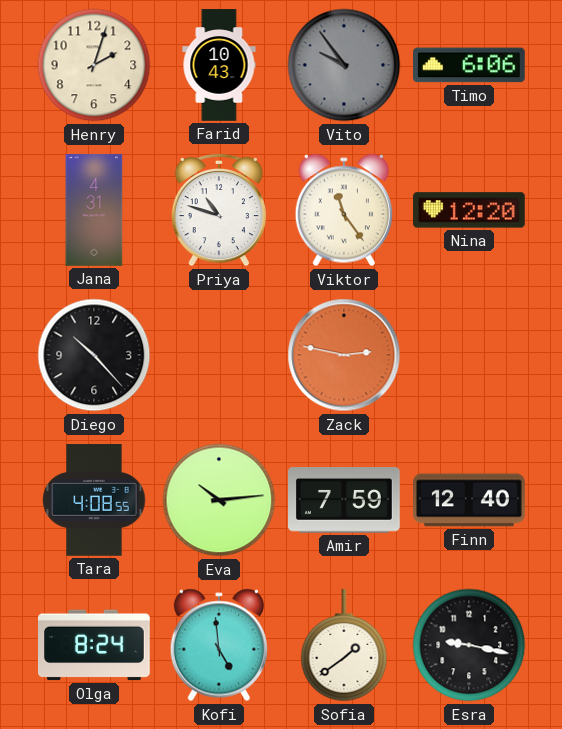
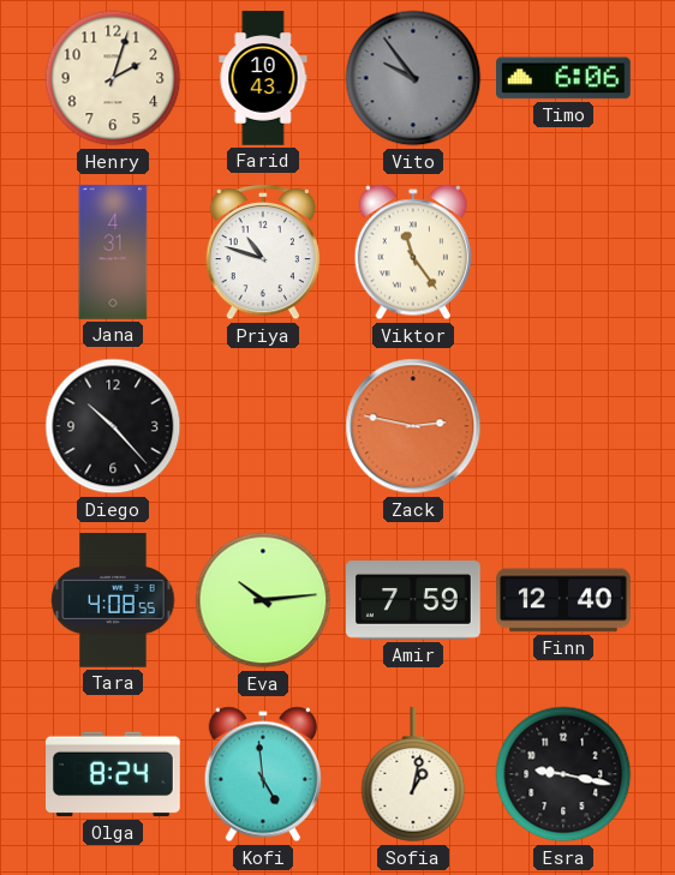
Nina: 12:20 -> none (469, 210)
Sofia: 1:39 -> 1:02 (413, 775)
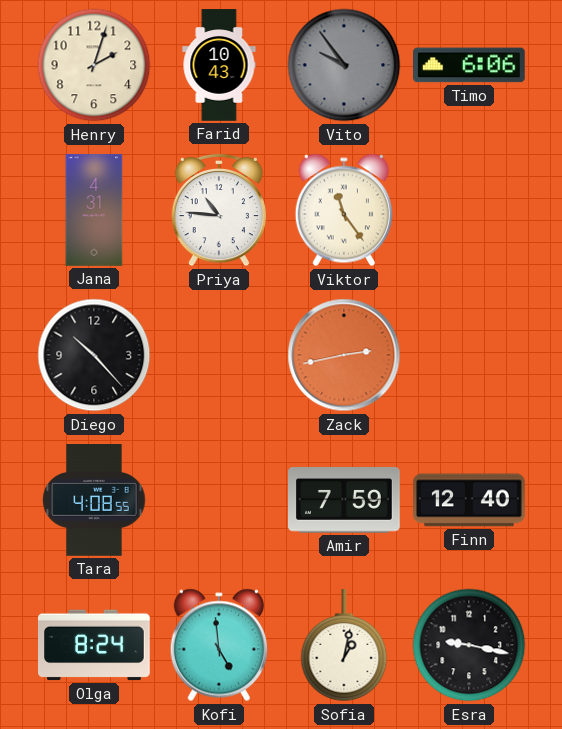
Priya: 10:48 -> 10:46 (219, 210)
Zack: 2:47 -> 2:43 (344, 355)
Eva: 10:14 -> none (263, 600)
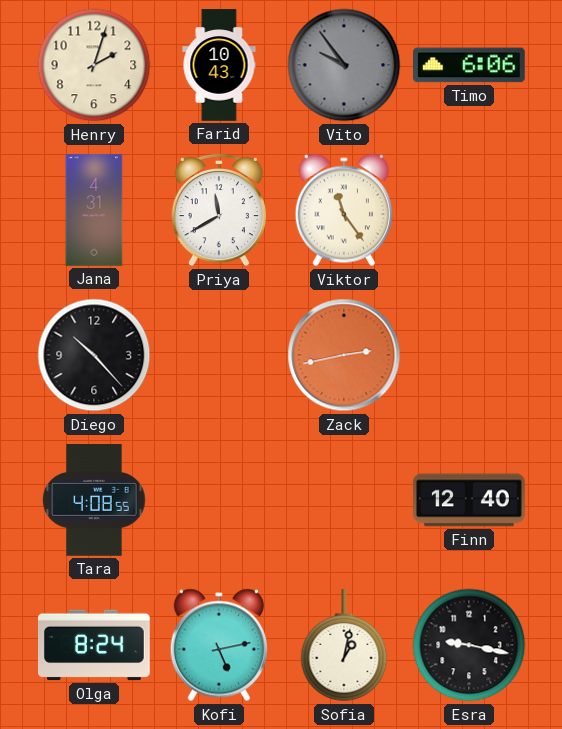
Priya: 10:46 -> 11:40 (219, 210)
Amir: 7:59 -> none (345, 500)
Kofi: 4:59 -> 5:13 (219, 645)
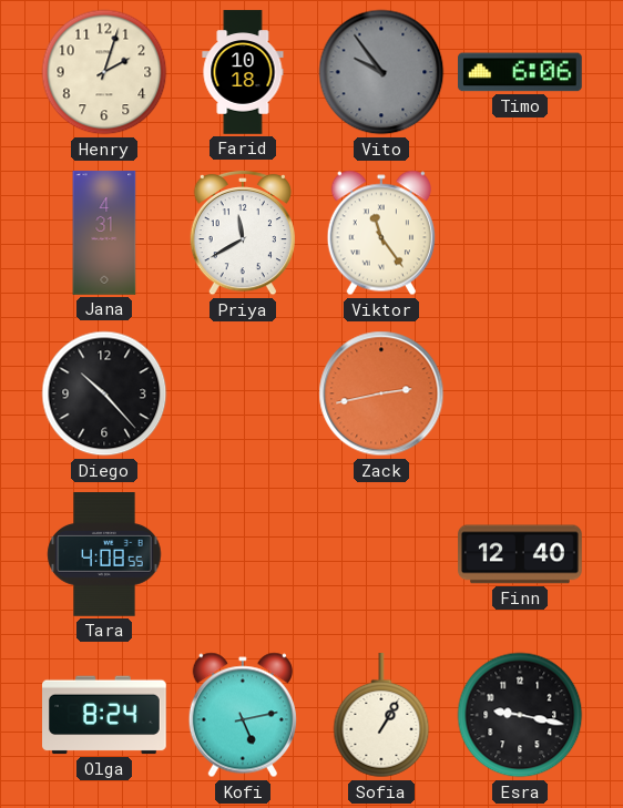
Farid: 10:43 -> 10:18 (243, 72)
Sofia: 1:02 -> 1:05 (381, 716)
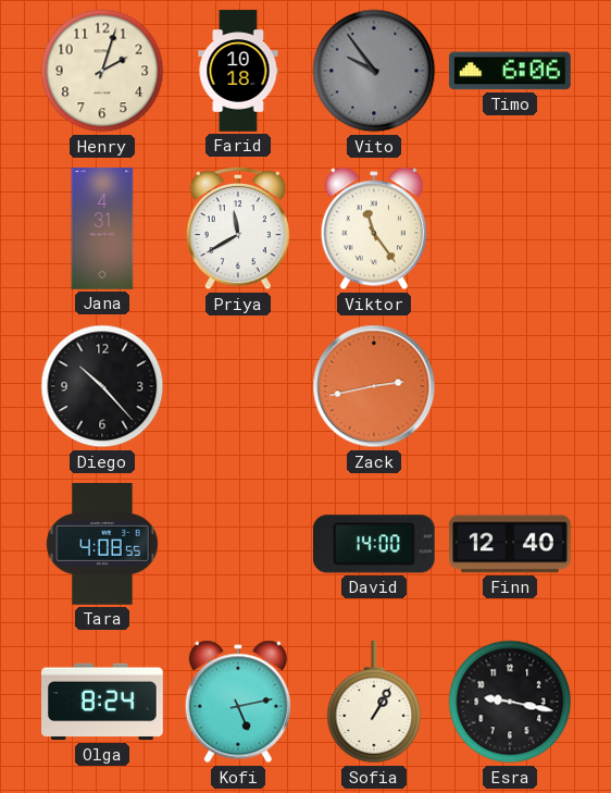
David: none -> 14:00 (374, 544)
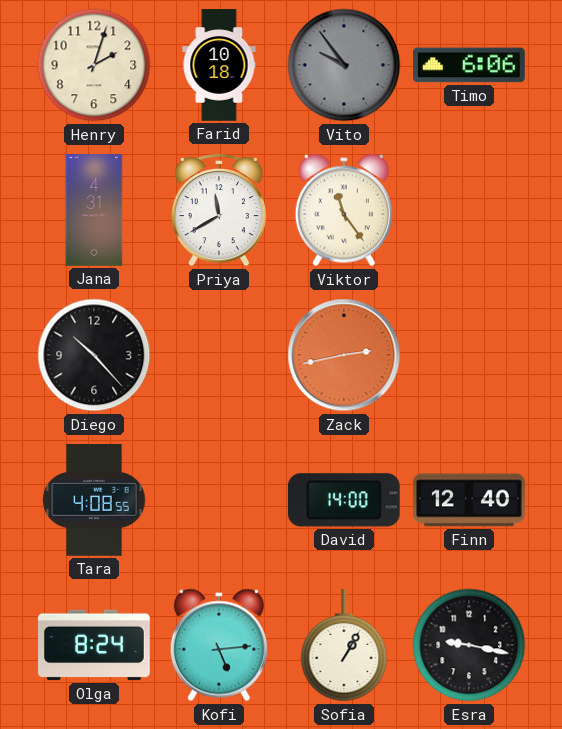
Kofi: 5:13 -> 5:14 (219, 645)
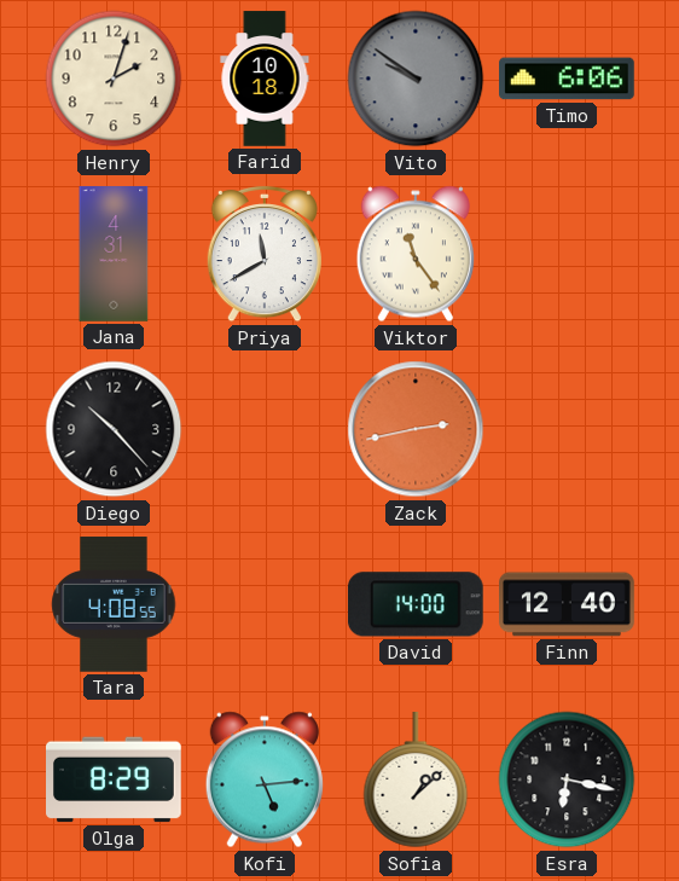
Vito: 9:54 -> 9:51 (416, 79)
Olga: 8:24 -> 8:29 (114, 779)
Sofia: 1:05 -> 1:08 (416, 781)
Esra: 9:17 -> 6:17 (567, 779)
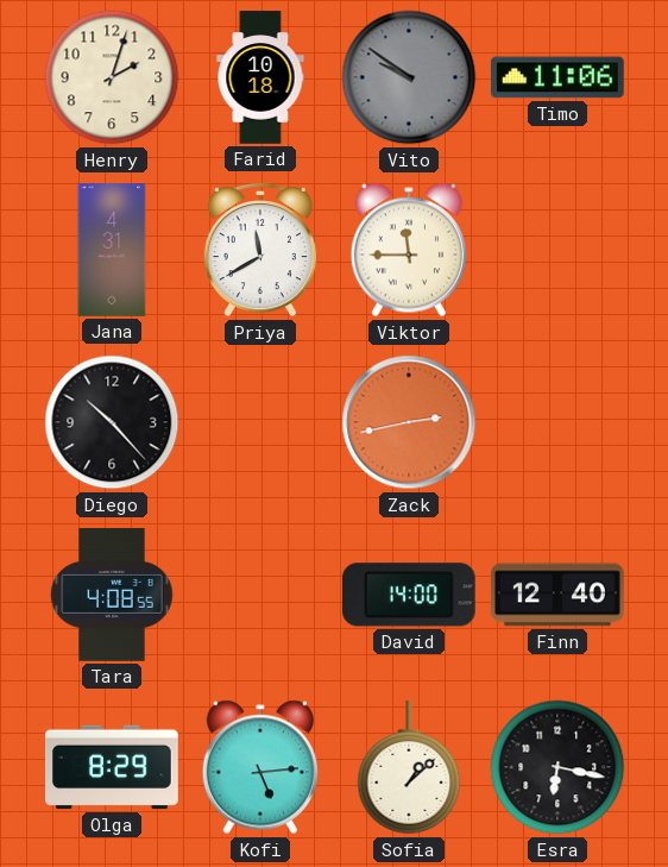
Timo: 6:06 -> 11:06 (559, 77)
Viktor: 11:24 -> 11:45 (409, 250)
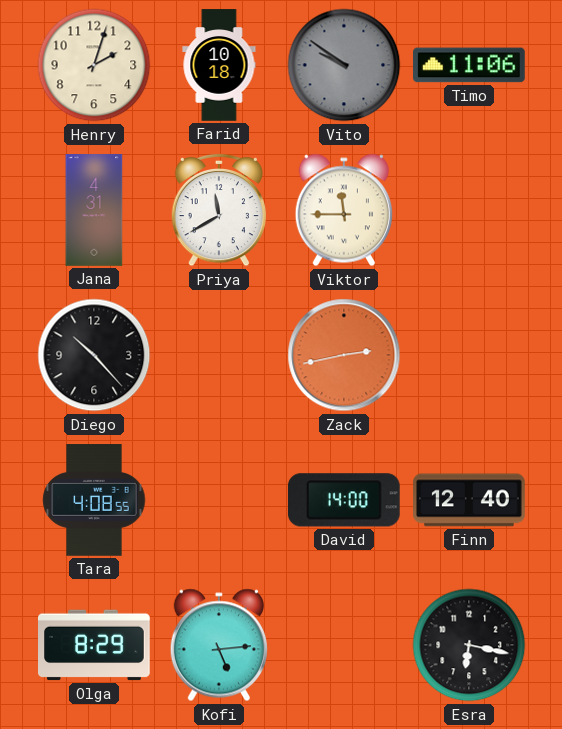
Sofia: 1:08 -> none (409, 768)
